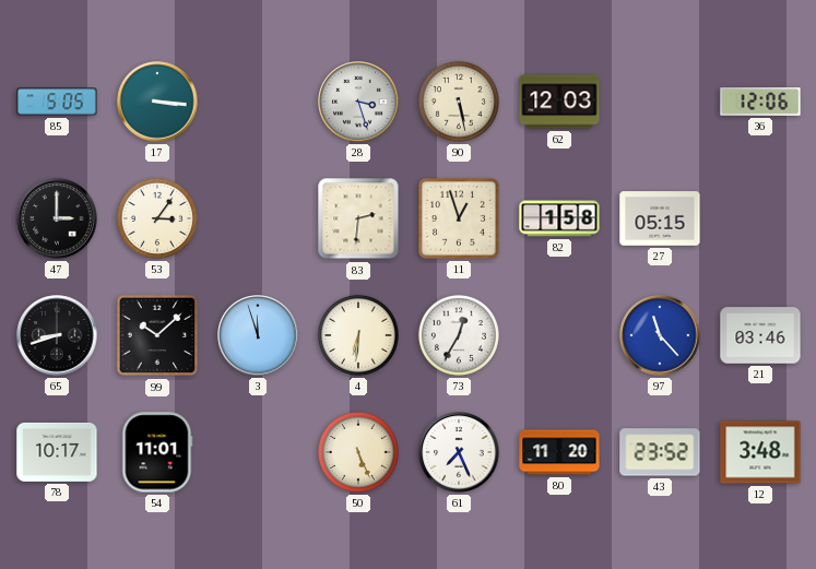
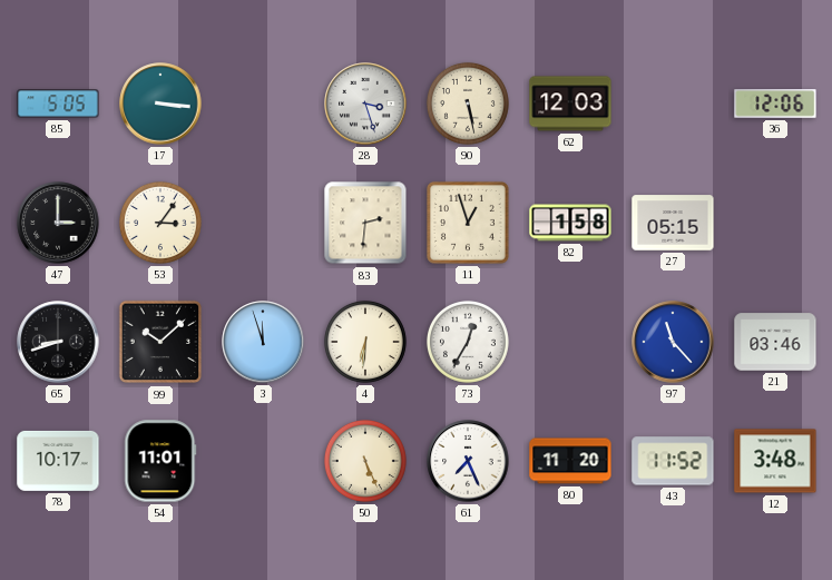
43: 23:52 -> 11:52 (673, 461)
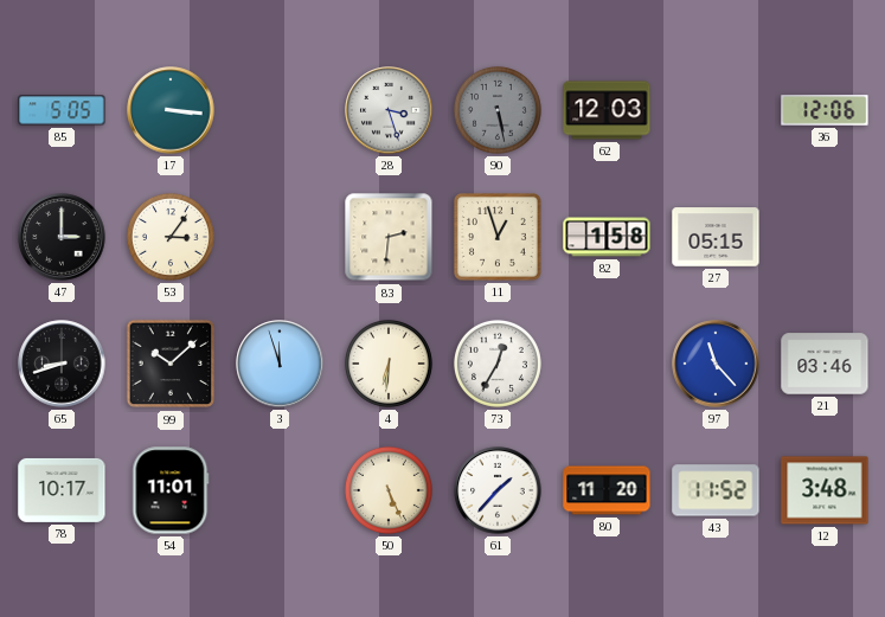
90 dial: cream -> grey (498, 110)
61: 7:26 -> 1:37 (498, 490)
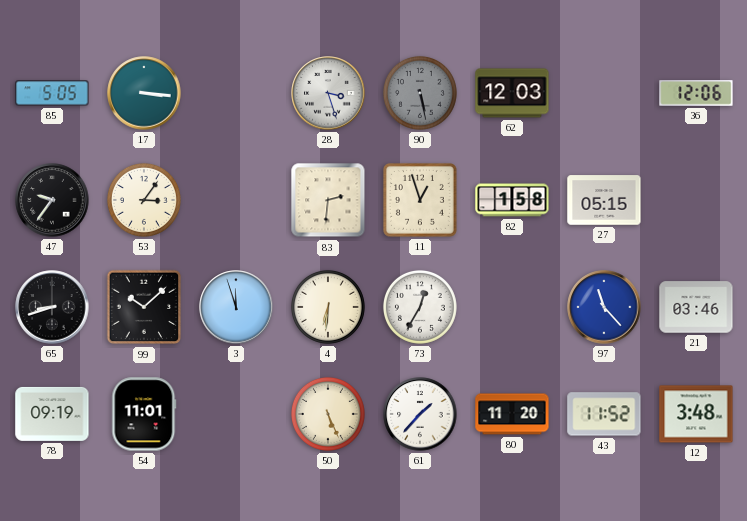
47: 3:00 -> 9:36 (52, 200)
78: 10:17 -> 09:19 (52, 414)
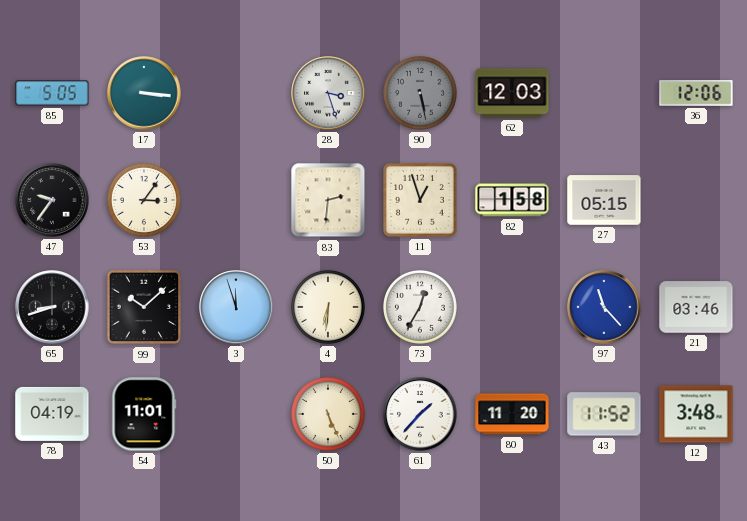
78: 09:19 -> 04:19 (52, 414)
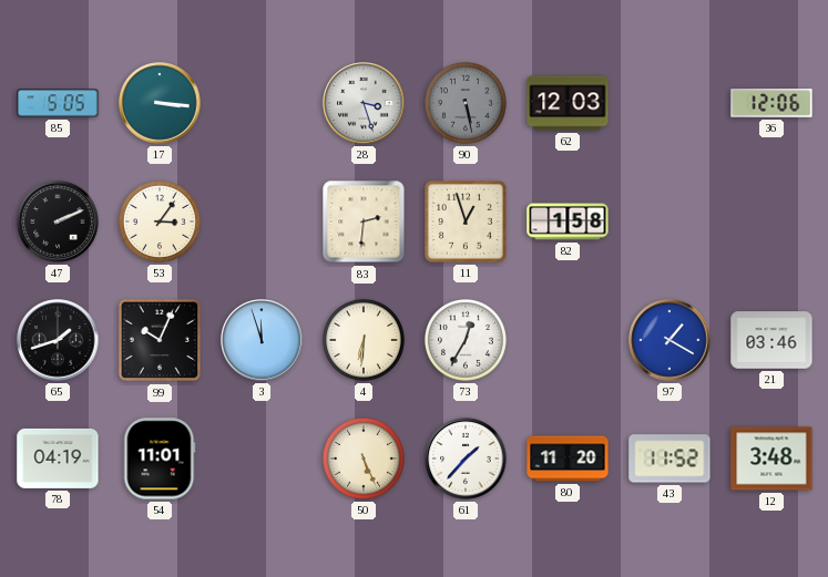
47: 9:36 -> 2:11 (58, 221)
27: 05:15 -> none (604, 200)
65: 8:42 -> 1:42 (58, 340)
99: 10:08 -> 10:04 (160, 340)
97: 11:23 -> 1:20 (669, 340)
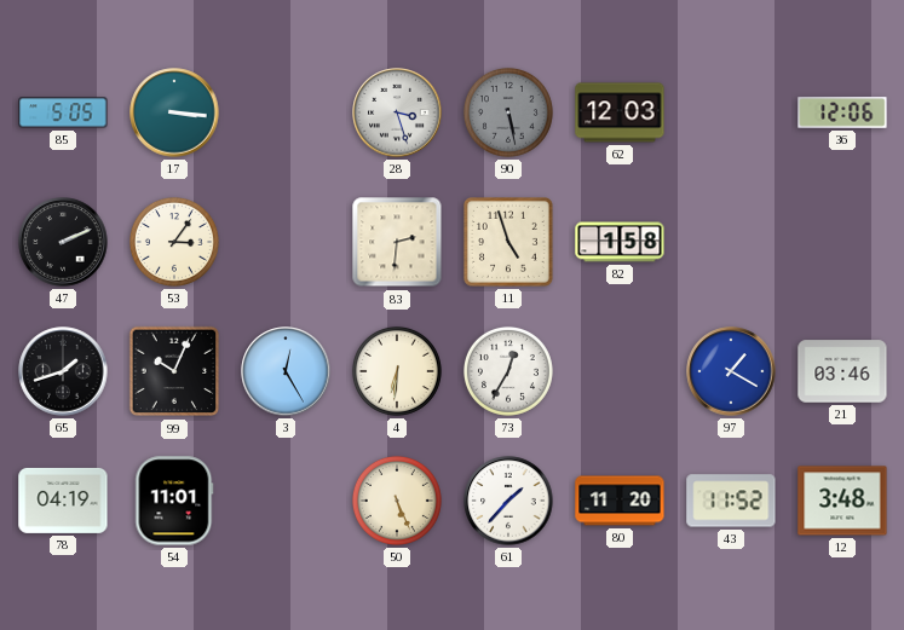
11: 12:57 -> 4:57 (508, 242)
3: 11:57 -> 12:25 (286, 371)
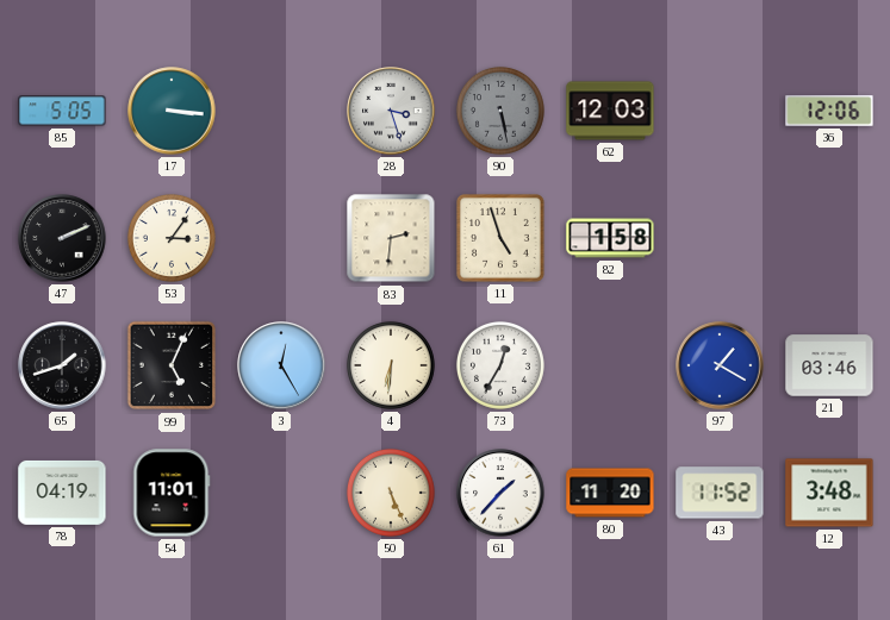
99: 10:04 -> 5:04 (172, 365)
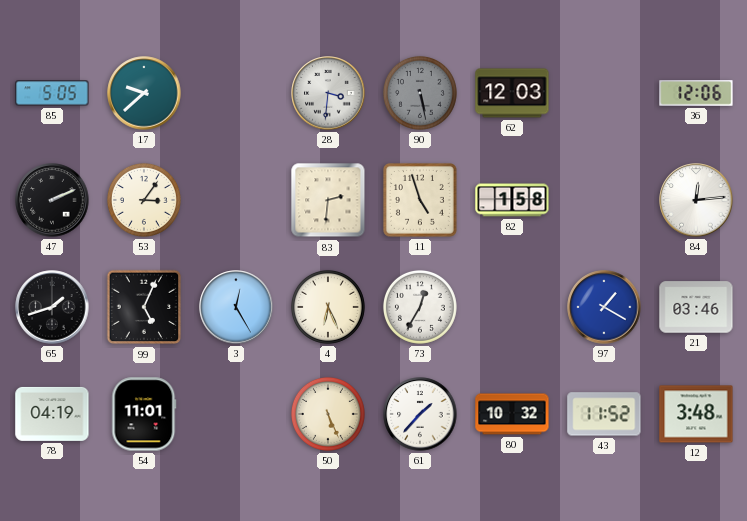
17: 3:16 -> 9:38 (144, 93)
28: 3:27 -> 3:31 (328, 93)
84: none -> 12:14 (696, 200)
4: 6:31 -> 6:26 (328, 307)
80: 11:20 -> 10:32 (512, 414)
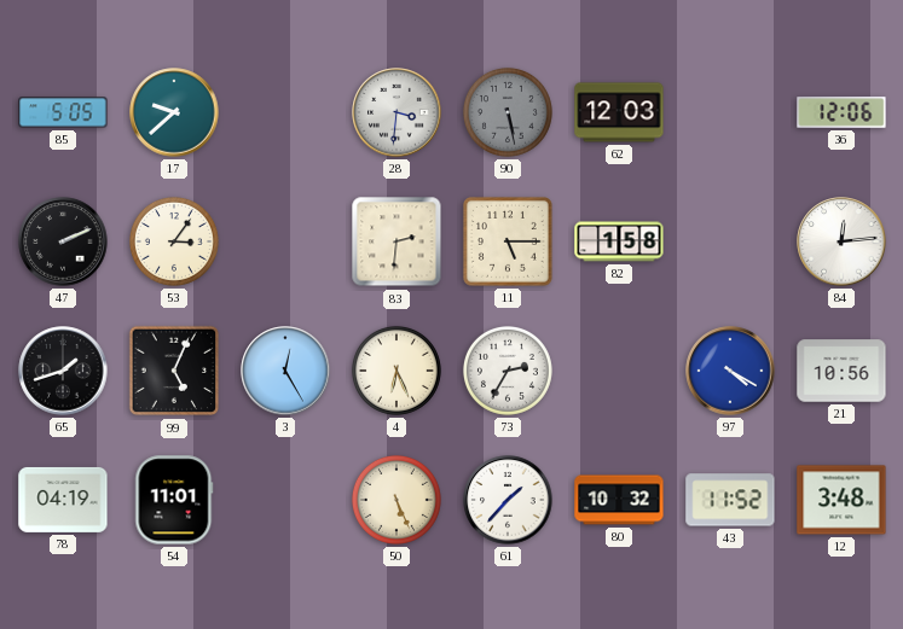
11: 4:57 -> 5:15 (508, 241)
73: 12:35 -> 2:35 (508, 371)
97: 1:20 -> 4:20 (730, 371)
21: 03:46 -> 10:56 (841, 371)
